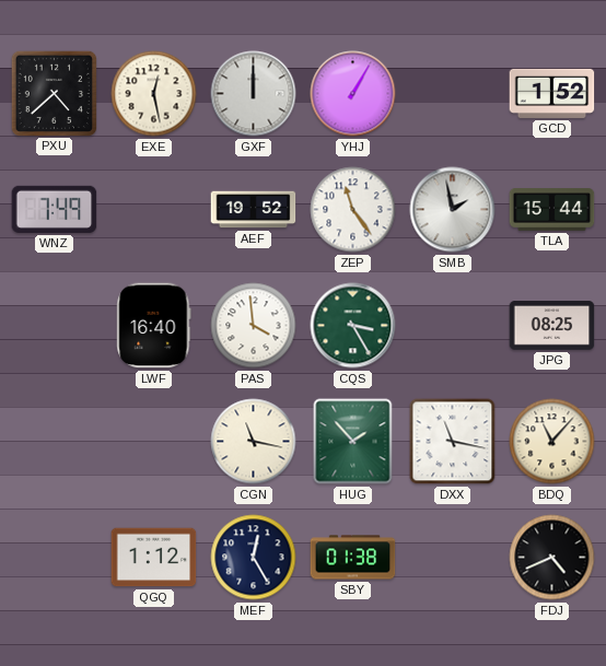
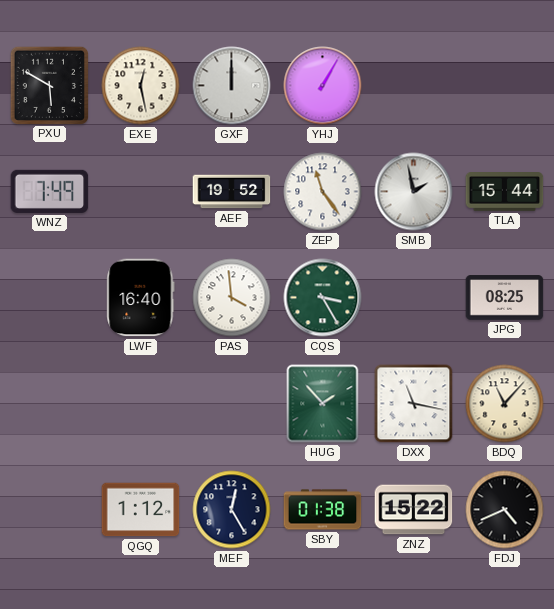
PXU: 4:38 -> 5:50 (49, 85)
GCD: 1:52 -> none (552, 93)
CGN: 11:17 -> none (254, 442)
ZNZ: none -> 15:22 (414, 510)
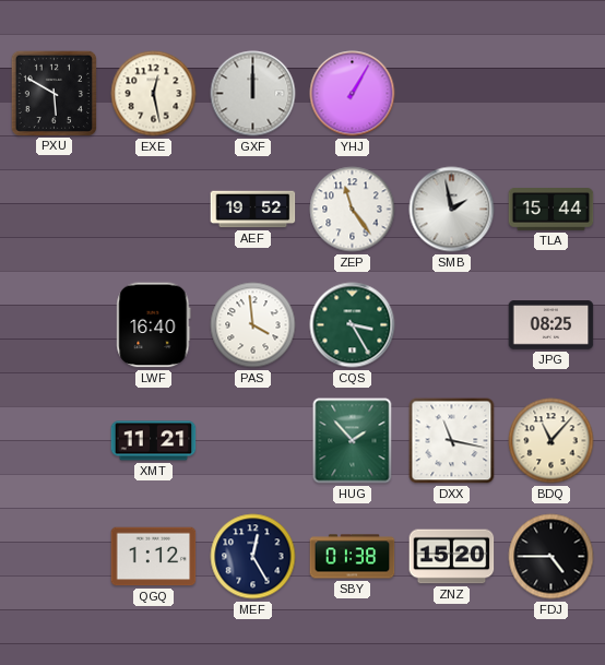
WNZ: 7:49 -> none (50, 191)
XMT: none -> 11:21 (154, 441)
ZNZ: 15:22 -> 15:20 (452, 557)
FDJ: 4:41 -> 4:45 (551, 557)
